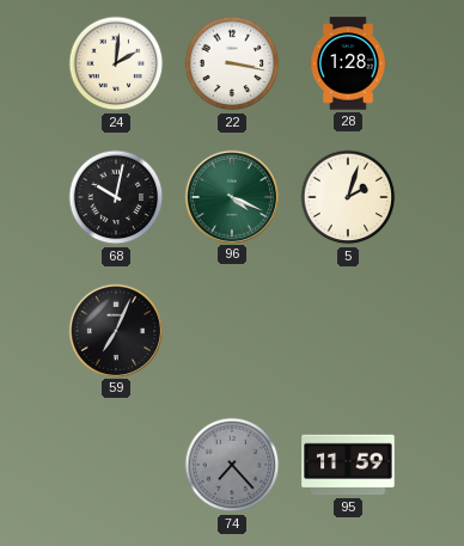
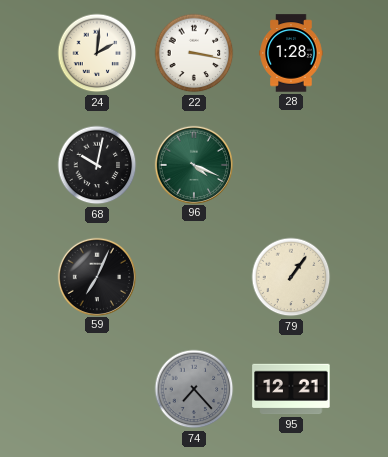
5: 2:03 -> none (348, 197)
79: none -> 1:06 (291, 277)
95: 11:59 -> 12:21 (291, 389)
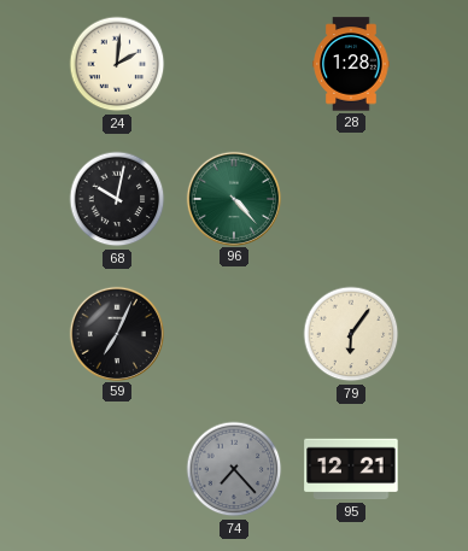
22: 3:17 -> none (194, 53)
96: 4:19 -> 4:23 (233, 198)
79: 1:06 -> 6:06 (351, 334)
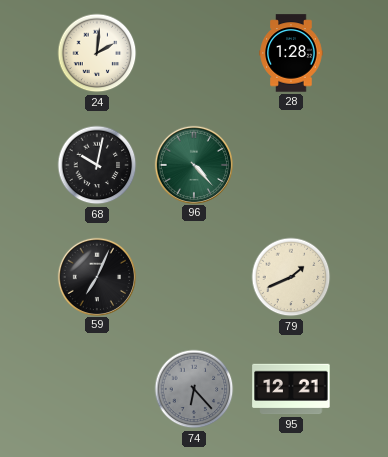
79: 6:06 -> 1:41 (291, 277)
74: 7:23 -> 6:23 (194, 389)
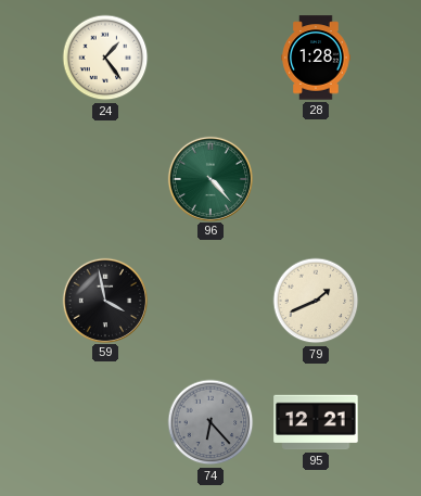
24: 2:01 -> 1:24 (105, 58)
68: 10:02 -> none (97, 165)
59: 7:04 -> 3:58 (104, 300)
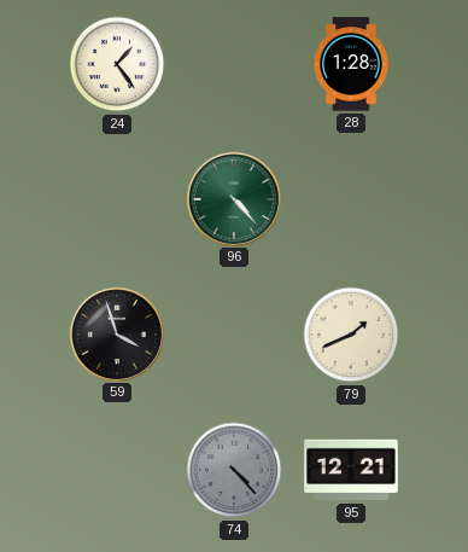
59: 3:58 -> 3:57 (116, 333)
74: 6:23 -> 4:23 (234, 470)
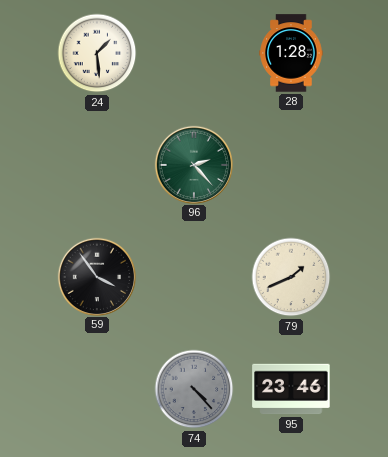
24: 1:24 -> 1:29 (97, 53)
96: 4:23 -> 2:23 (193, 164)
59: 3:57 -> 3:54 (96, 276)
95: 12:21 -> 23:46 (291, 389)
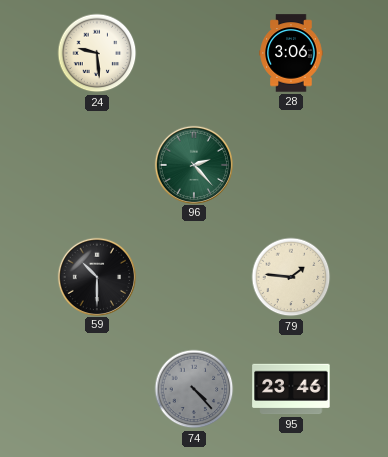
24: 1:29 -> 9:29 (97, 53)
28: 1:28 -> 3:06 (291, 53)
59: 3:54 -> 10:30 (96, 276)
79: 1:41 -> 1:46 (291, 277)
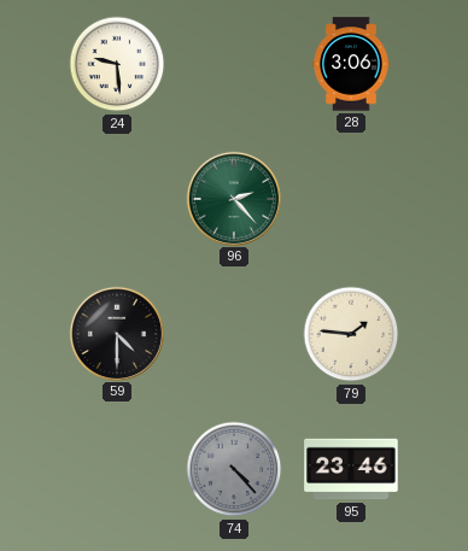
59: 10:30 -> 4:30 (116, 333)
